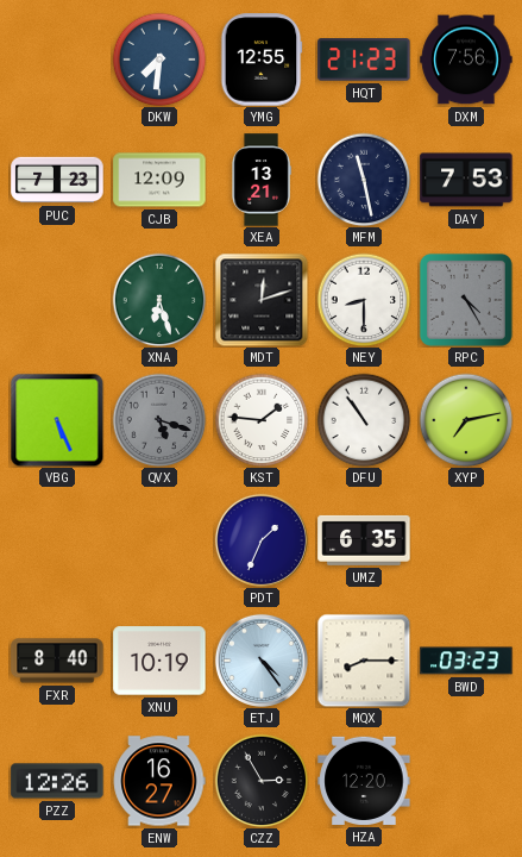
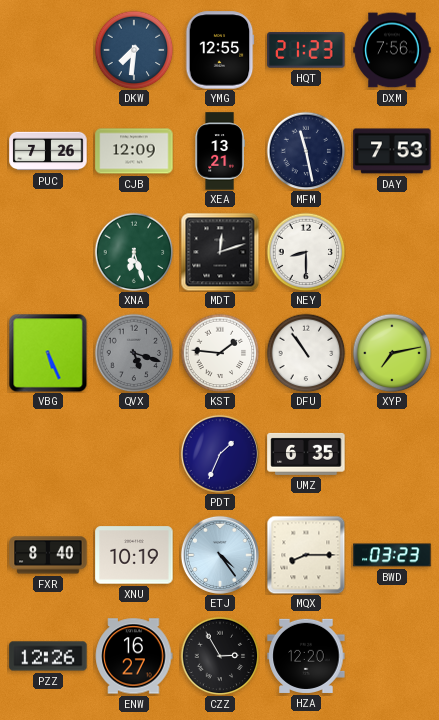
PUC: 7:23 -> 7:26 (48, 151)
RPC: 4:25 -> none (466, 300)
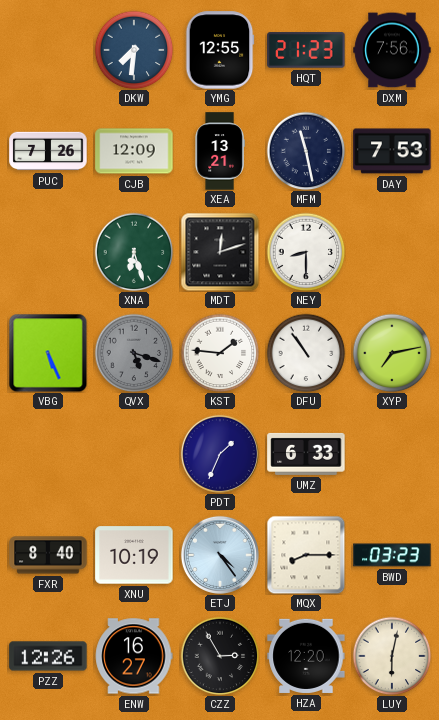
UMZ: 6:35 -> 6:33 (306, 454)
LUY: none -> 6:02 (392, 656)
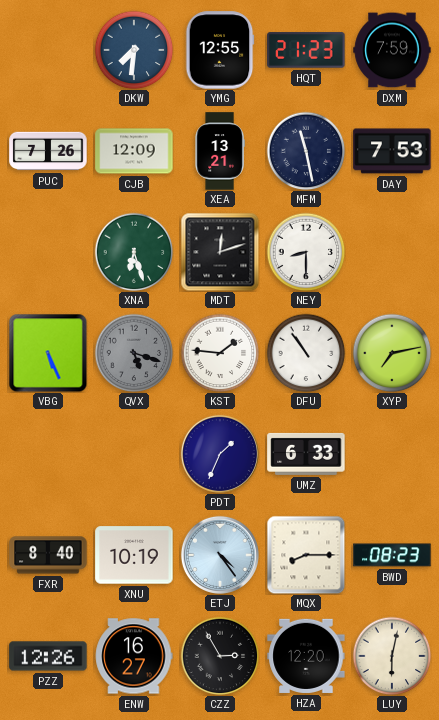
DXM: 7:56 -> 7:59 (392, 50)
BWD: 03:23 -> 08:23 (392, 555)
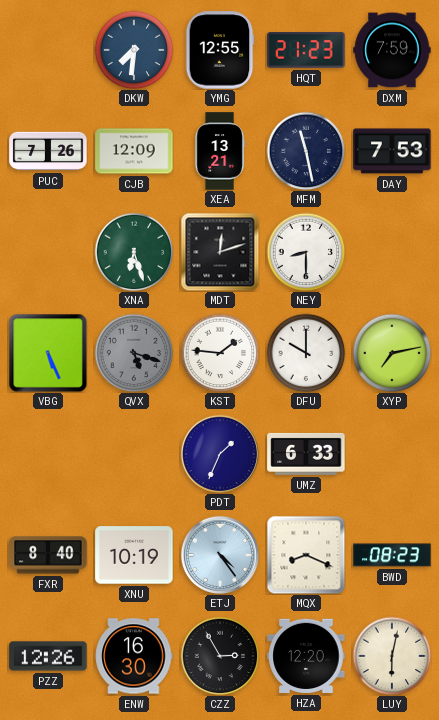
DFU: 10:54 -> 10:00 (306, 353)
MQX: 8:15 -> 8:19 (306, 555)
ENW: 16:27 -> 16:30 (134, 656)
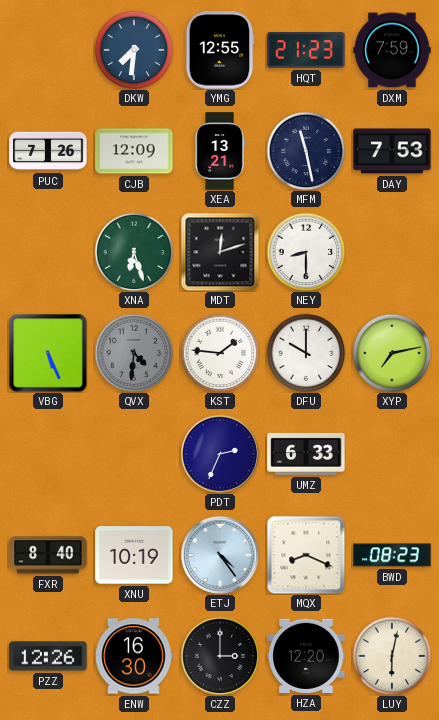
QVX: 5:18 -> 4:31 (134, 353)
PDT: 1:34 -> 2:34 (220, 454)
CZZ: 2:55 -> 3:00 (220, 656)
